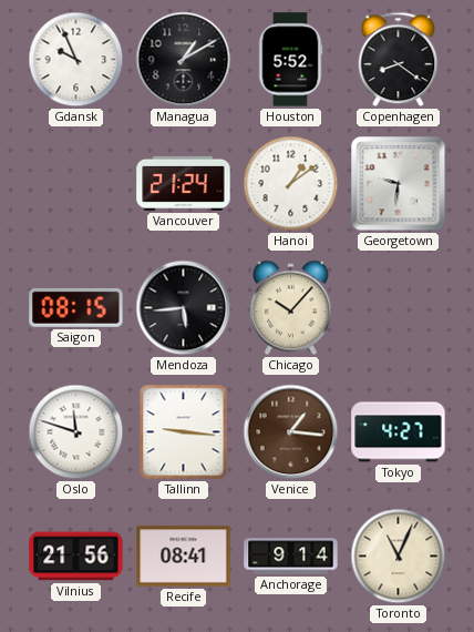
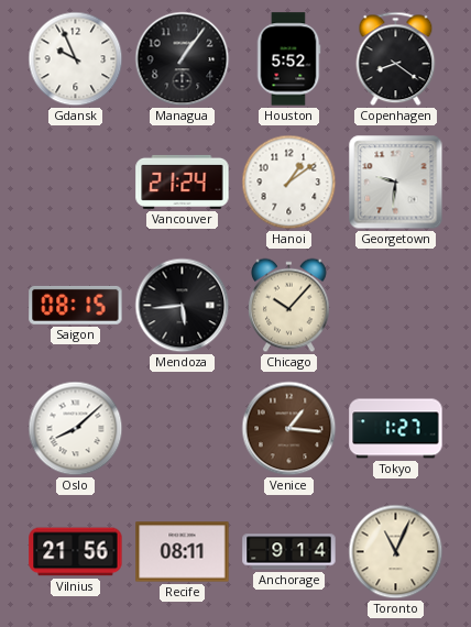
Managua: 1:10 -> 1:06 (183, 59)
Oslo: 11:48 -> 8:08 (76, 429)
Tallinn: 9:16 -> none (184, 432)
Tokyo: 4:27 -> 1:27 (396, 429)
Recife: 08:41 -> 08:11 (183, 552)
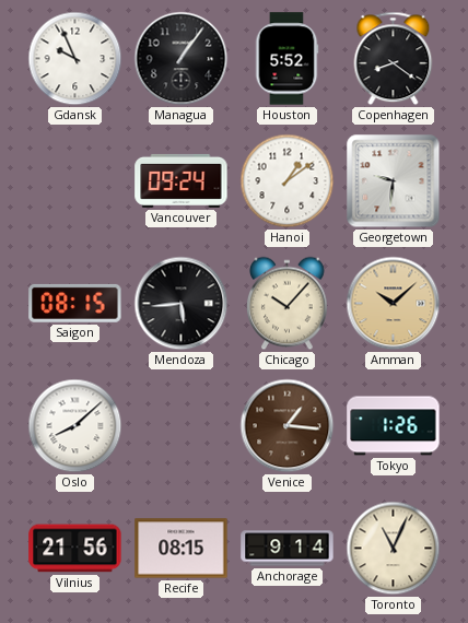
Vancouver: 21:24 -> 09:24 (182, 180)
Amman: none -> 10:08 (394, 304)
Tokyo: 1:27 -> 1:26 (394, 426)
Recife: 08:11 -> 08:15 (182, 549)
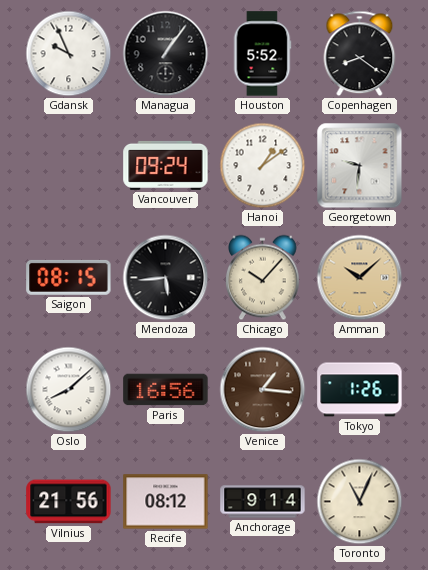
Paris: none -> 16:56 (166, 390)
Recife: 08:15 -> 08:12 (166, 502)
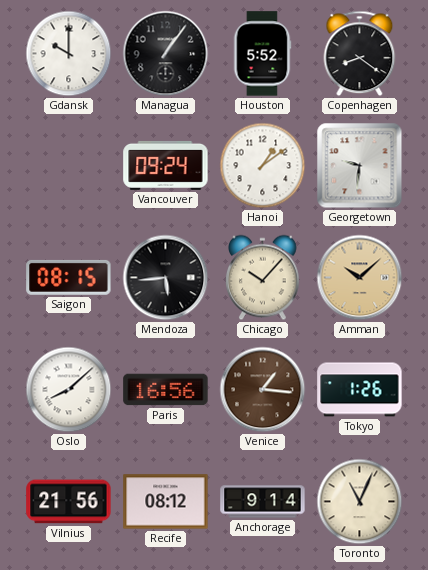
Gdansk: 9:56 -> 10:00 (69, 54)
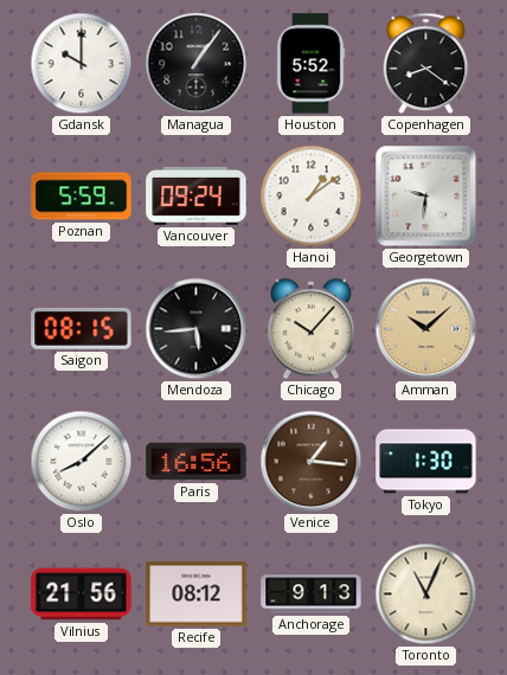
Poznan: none -> 5:59 (82, 197)
Tokyo: 1:26 -> 1:30 (426, 462)
Anchorage: 9:14 -> 9:13 (312, 594)
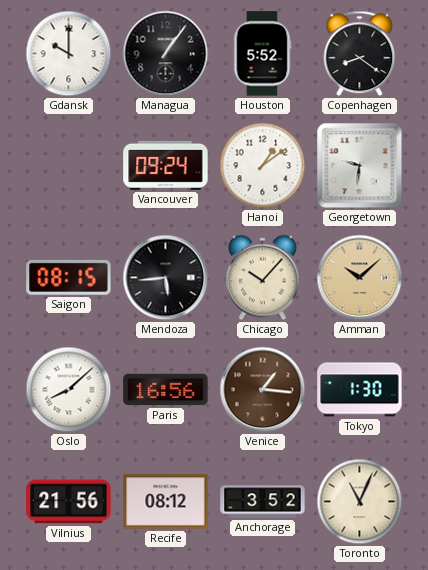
Poznan: 5:59 -> none (82, 197)
Anchorage: 9:13 -> 3:52 (263, 502)
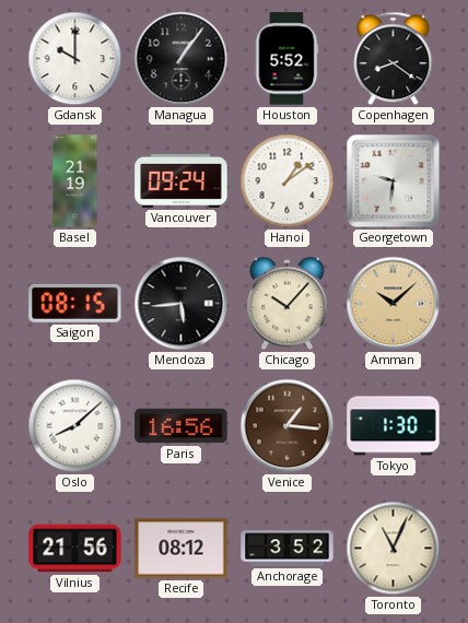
Basel: none -> 21:19 (75, 181)
